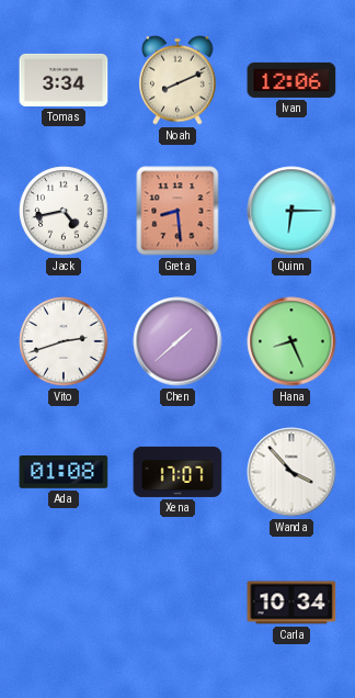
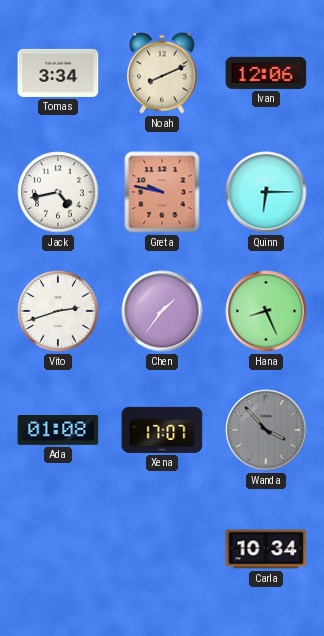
Greta: 8:29 -> 9:47 (162, 192)
Chen: 1:38 -> 1:36 (162, 311)
Wanda dial: white -> grey (266, 430)
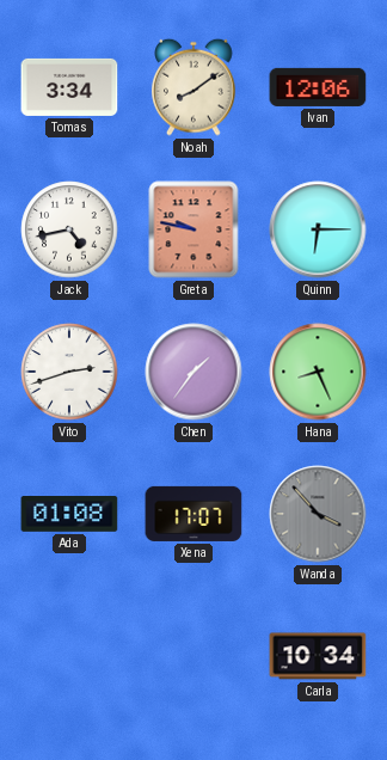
Noah: 8:11 -> 8:09 (193, 87)
